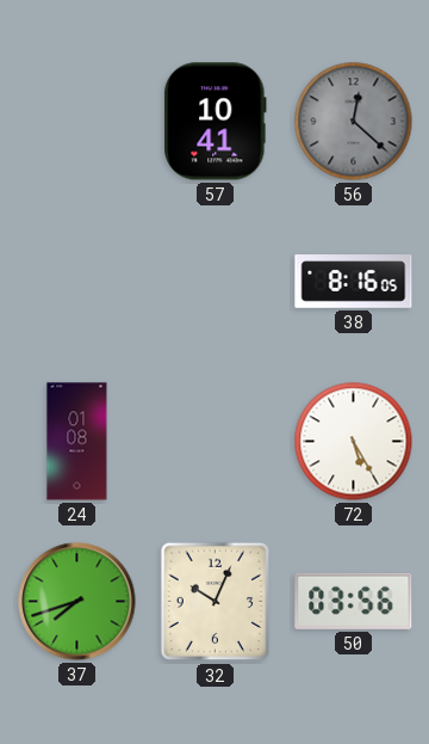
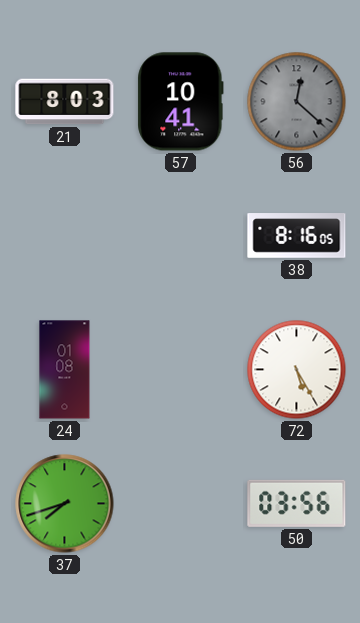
21: none -> 8:03 (65, 102)
32: 10:04 -> none (214, 602)
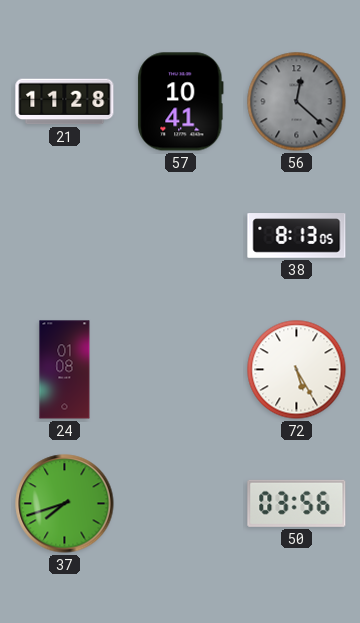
21: 8:03 -> 11:28 (65, 102)
38: 8:16 -> 8:13 (297, 236)
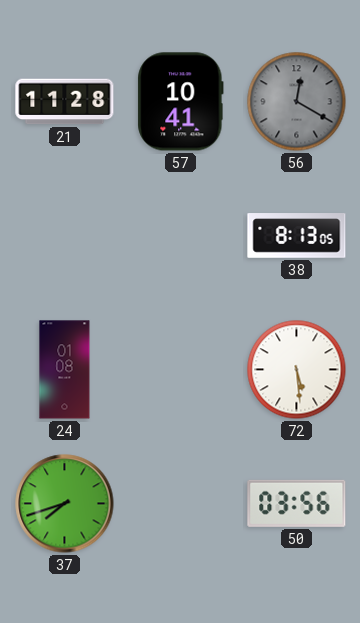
56: 12:22 -> 12:20 (297, 102)
72: 5:25 -> 5:29 (297, 370)
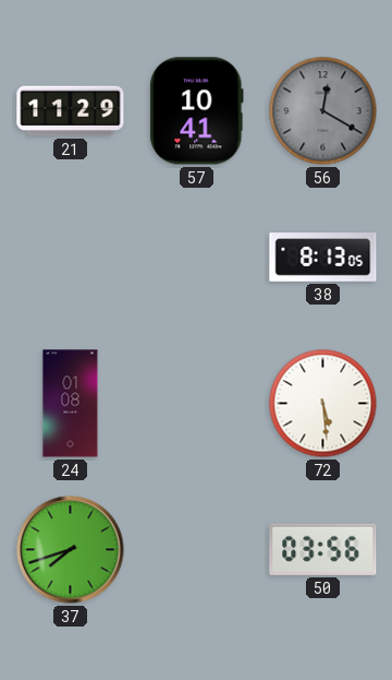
21: 11:28 -> 11:29 (71, 111)
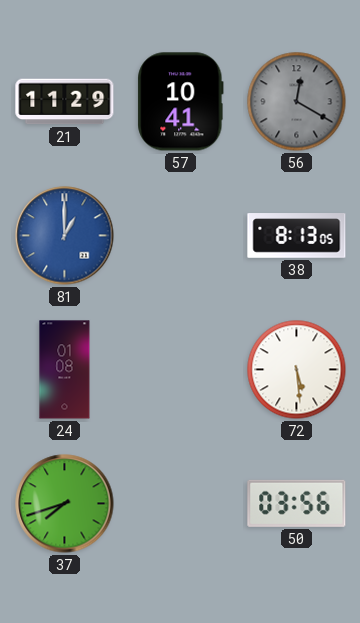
81: none -> 1:00 (65, 236)
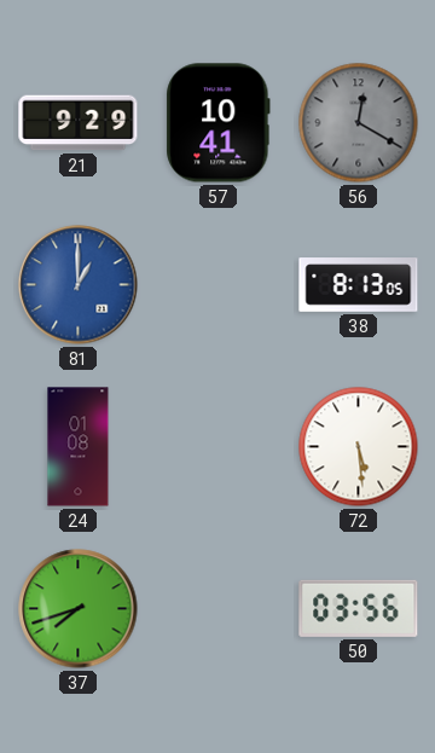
21: 11:29 -> 9:29 (79, 123)
